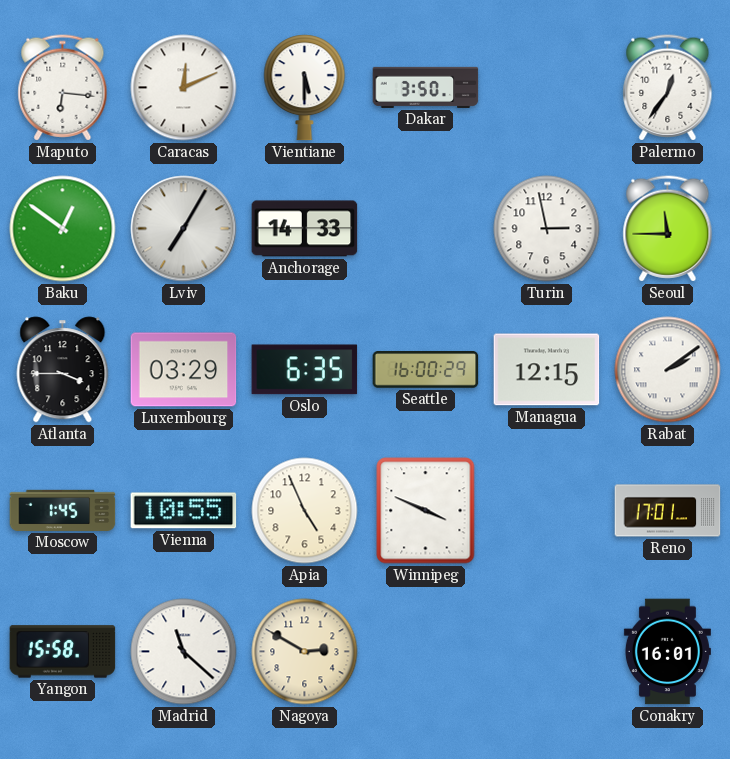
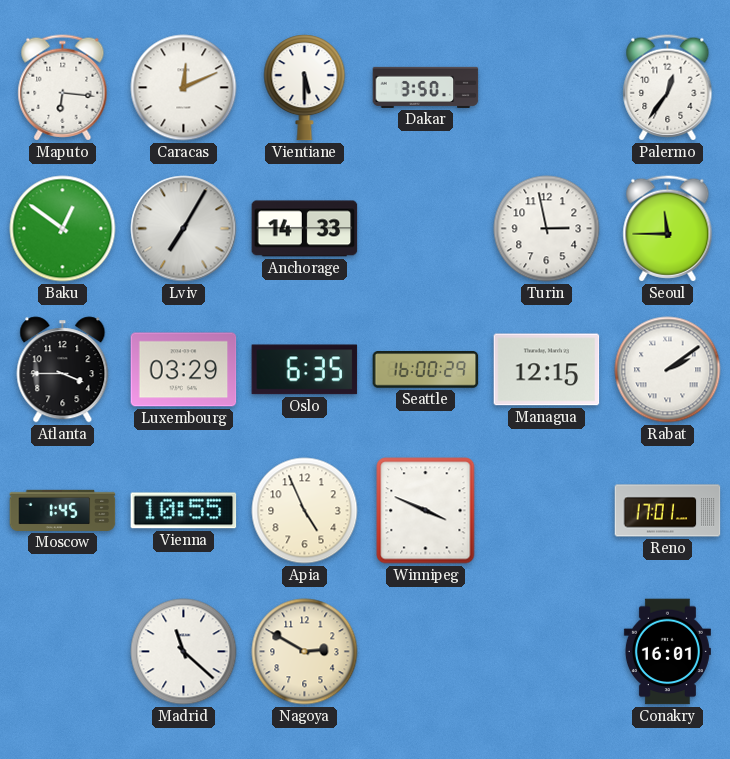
Yangon: 15:58 -> none (63, 652)
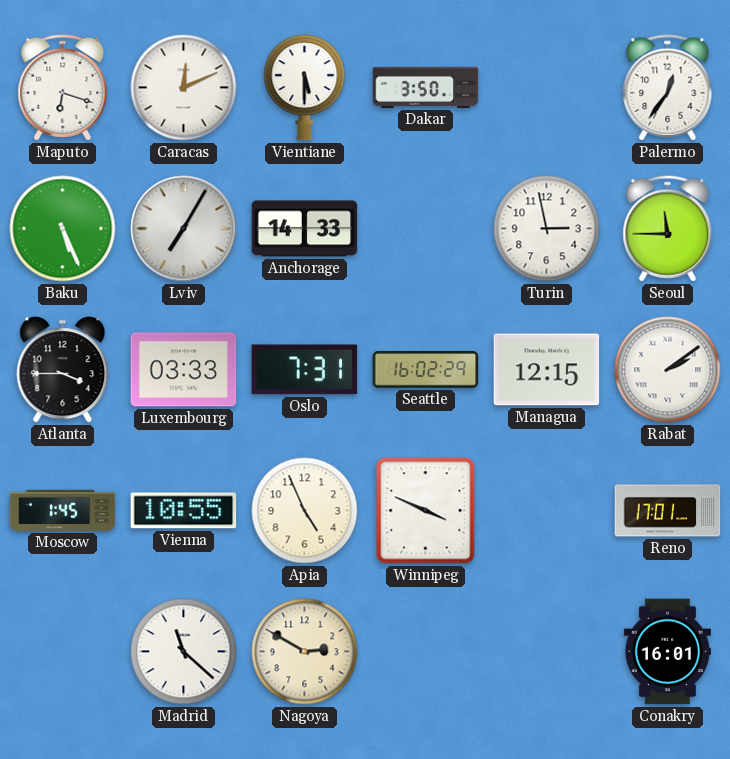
Maputo: 6:16 -> 6:18 (63, 88)
Baku: 12:51 -> 5:26 (63, 229)
Luxembourg: 03:29 -> 03:33 (184, 370)
Oslo: 6:35 -> 7:31 (305, 370)
Seattle: 16:00 -> 16:02 (426, 370)
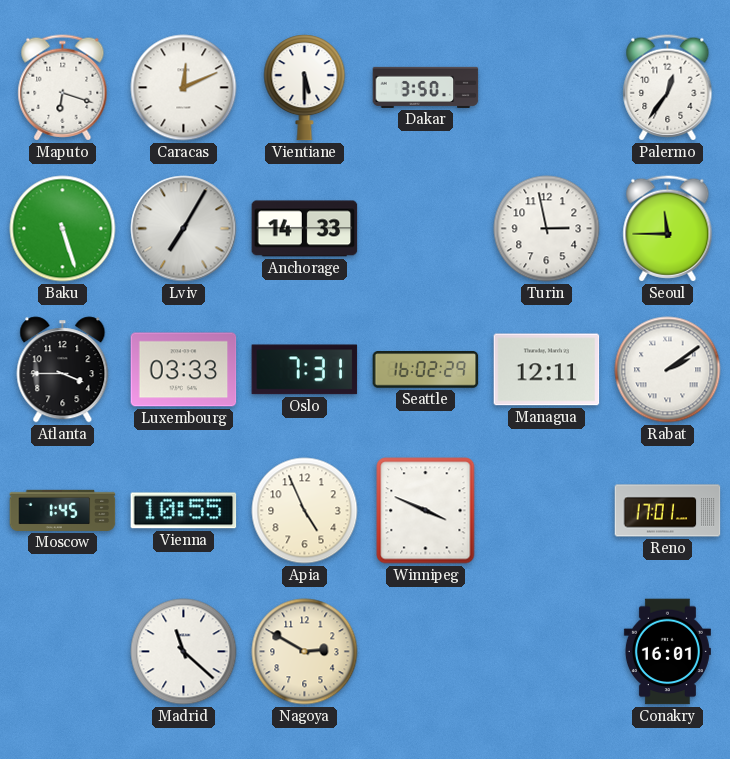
Baku: 5:26 -> 5:27 (63, 229)
Managua: 12:15 -> 12:11 (547, 370)
